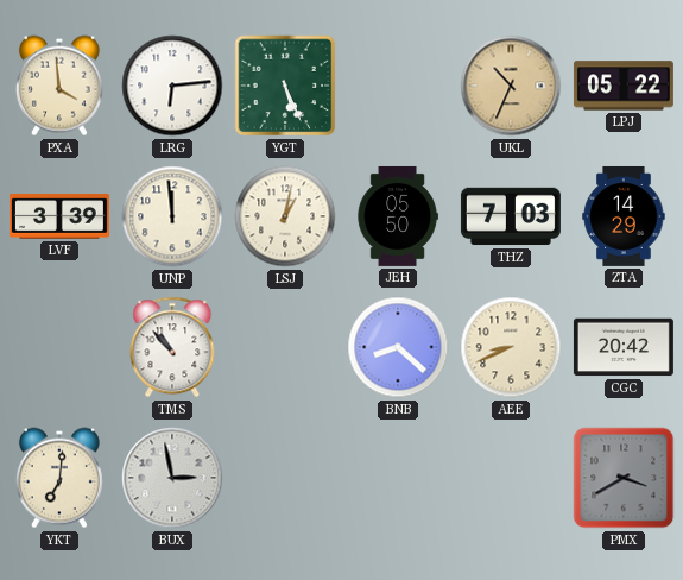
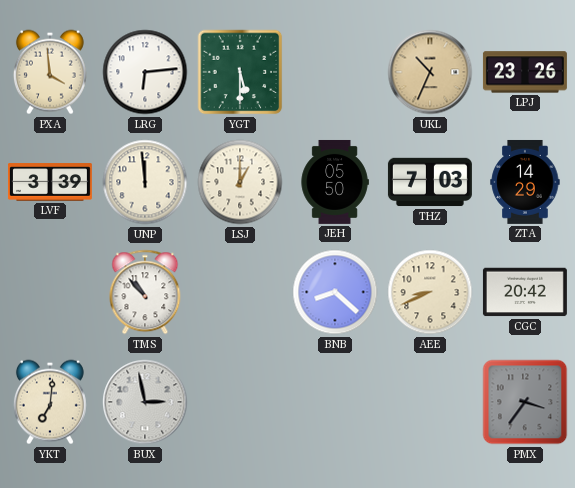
YGT: 5:26 -> 5:30 (240, 72)
LPJ: 05:22 -> 23:26 (525, 72)
LSJ: 1:02 -> 1:00 (240, 182)
PMX: 3:40 -> 3:36 (525, 402)
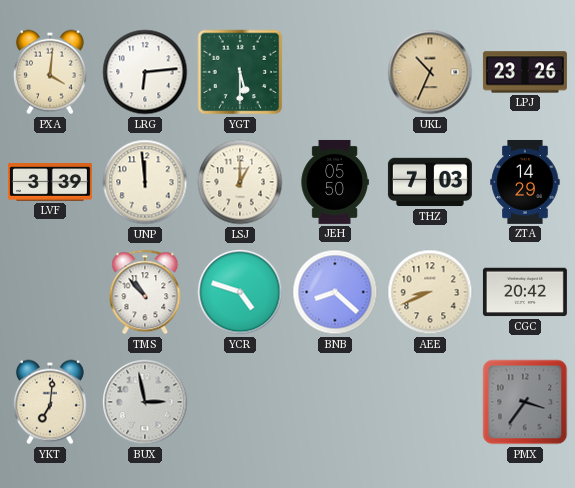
PXA: 3:59 -> 4:01 (50, 72)
YCR: none -> 4:48 (240, 292)
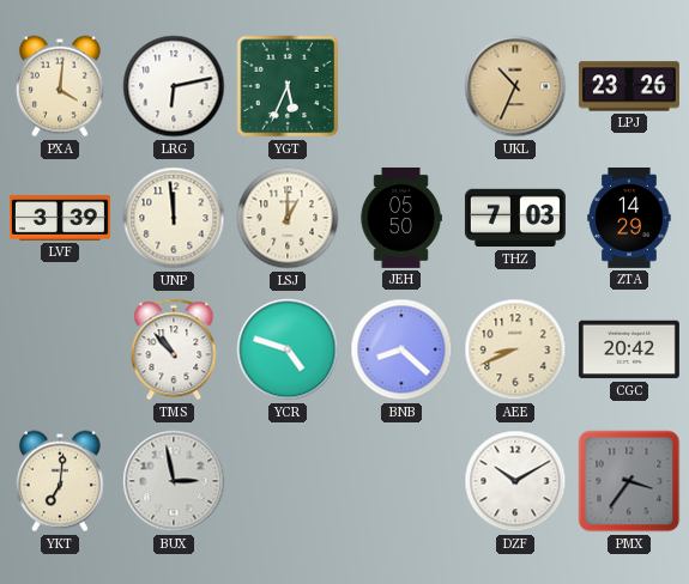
LRG: 6:14 -> 6:13 (174, 86)
YGT: 5:30 -> 5:34 (288, 86)
DZF: none -> 10:10 (515, 481)
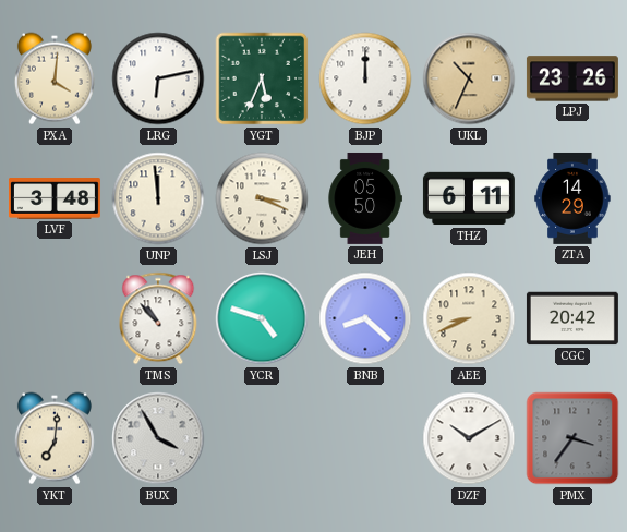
BJP: none -> 12:00 (365, 78)
LVF: 3:39 -> 3:48 (55, 198)
LSJ: 1:00 -> 3:19 (262, 198)
THZ: 7:03 -> 6:11 (469, 198)
BUX: 2:58 -> 3:55 (158, 438)
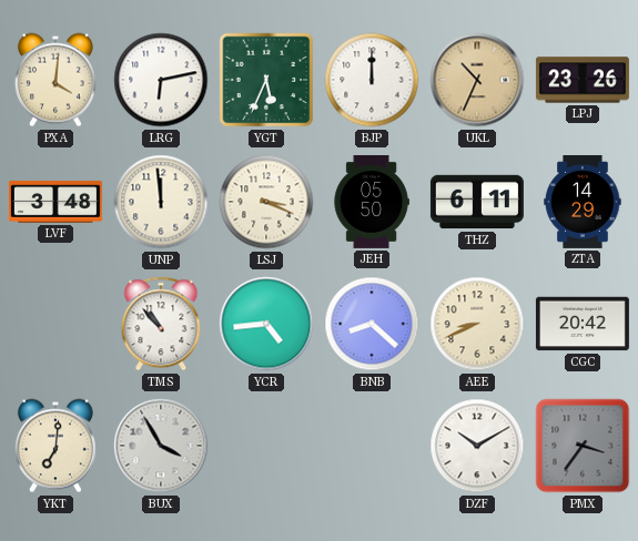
YCR: 4:48 -> 4:44 (266, 324)
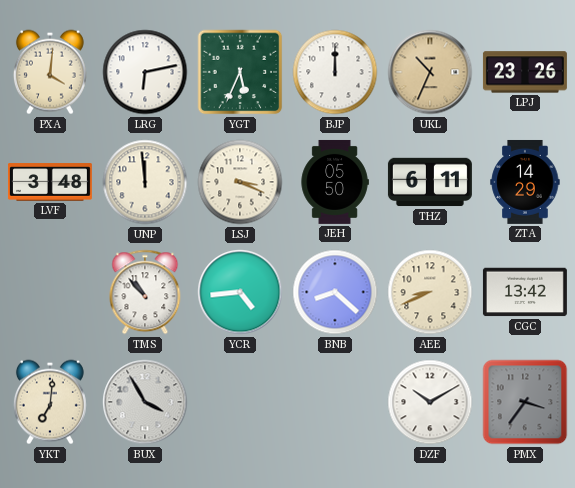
CGC: 20:42 -> 13:42 (525, 292)
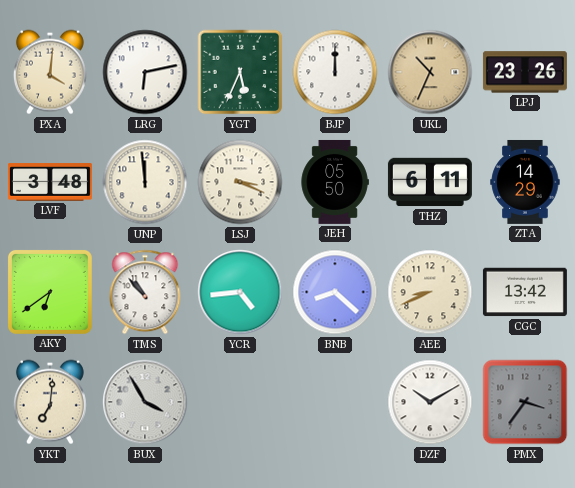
AKY: none -> 6:39 (50, 292)
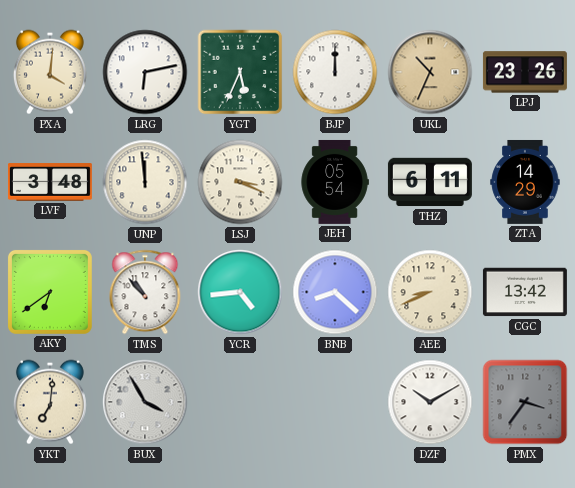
JEH: 05:50 -> 05:54 (335, 182)
